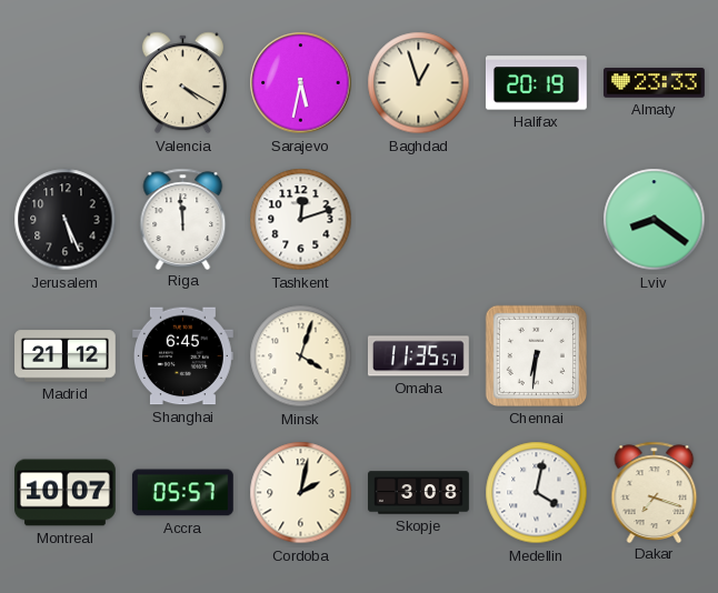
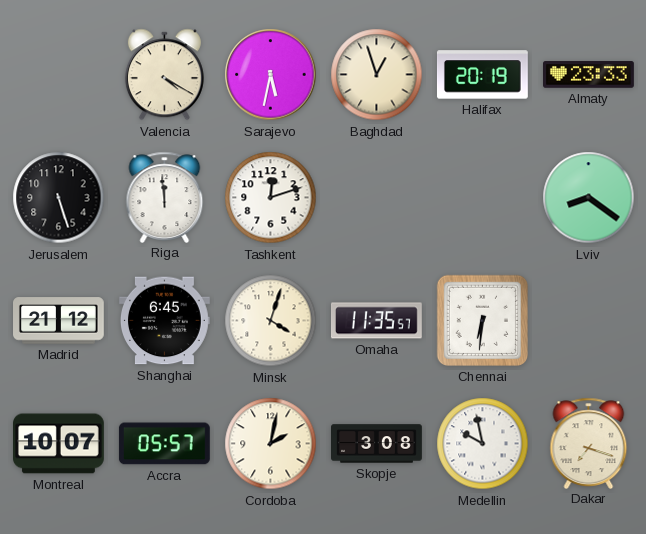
Jerusalem: 5:26 -> 5:27 (59, 198)
Medellin: 4:02 -> 9:58 (483, 444)
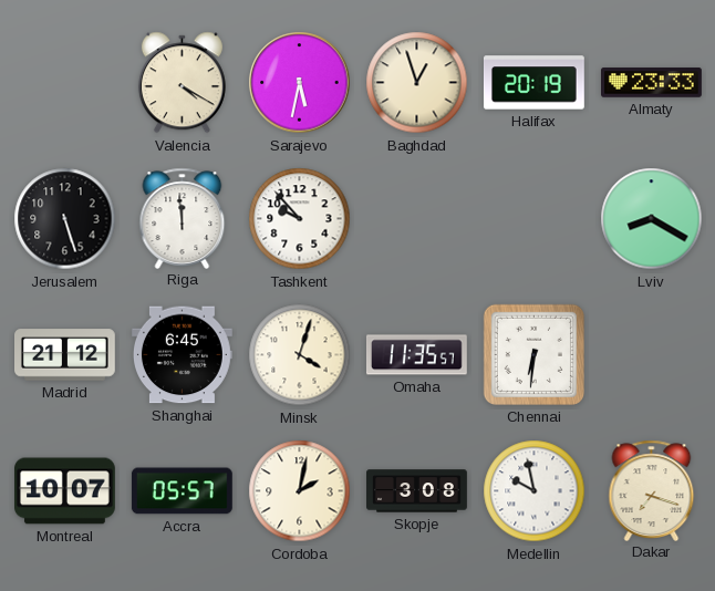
Tashkent: 12:12 -> 9:53 (300, 219)
Lviv: 8:21 -> 8:20 (652, 219)
